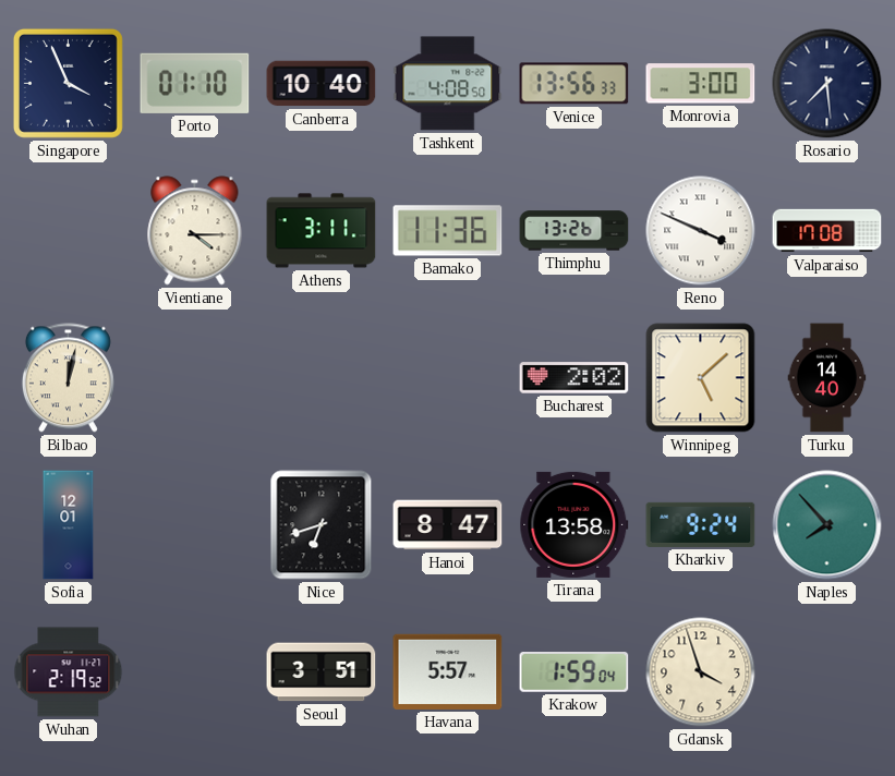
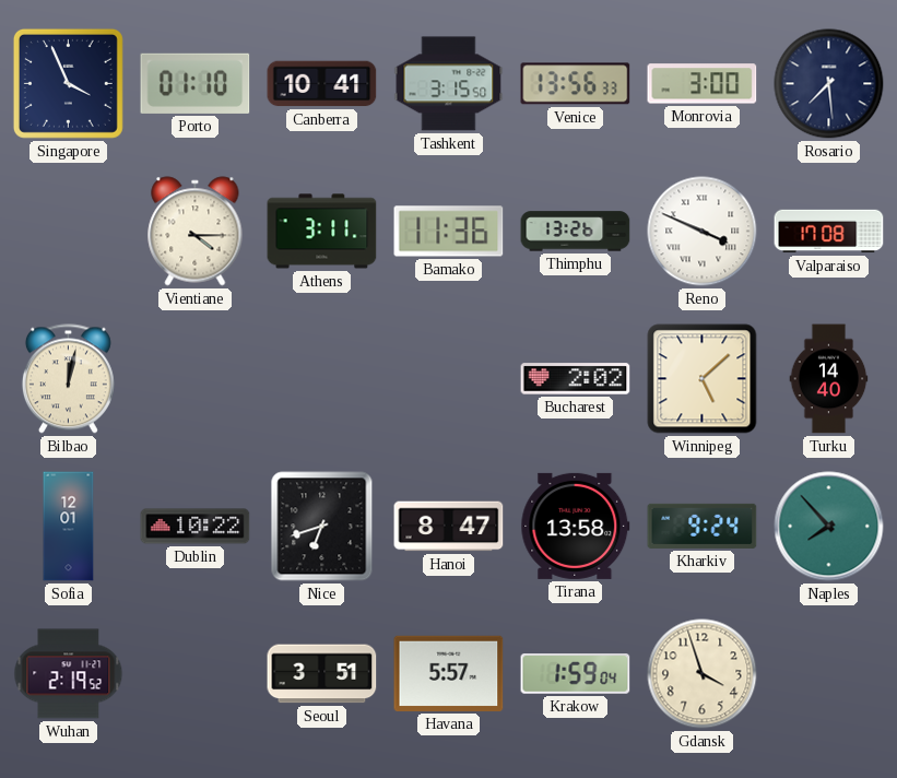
Canberra: 10:40 -> 10:41 (322, 84)
Tashkent: 4:08 -> 3:15 (449, 84)
Dublin: none -> 10:22 (196, 527)
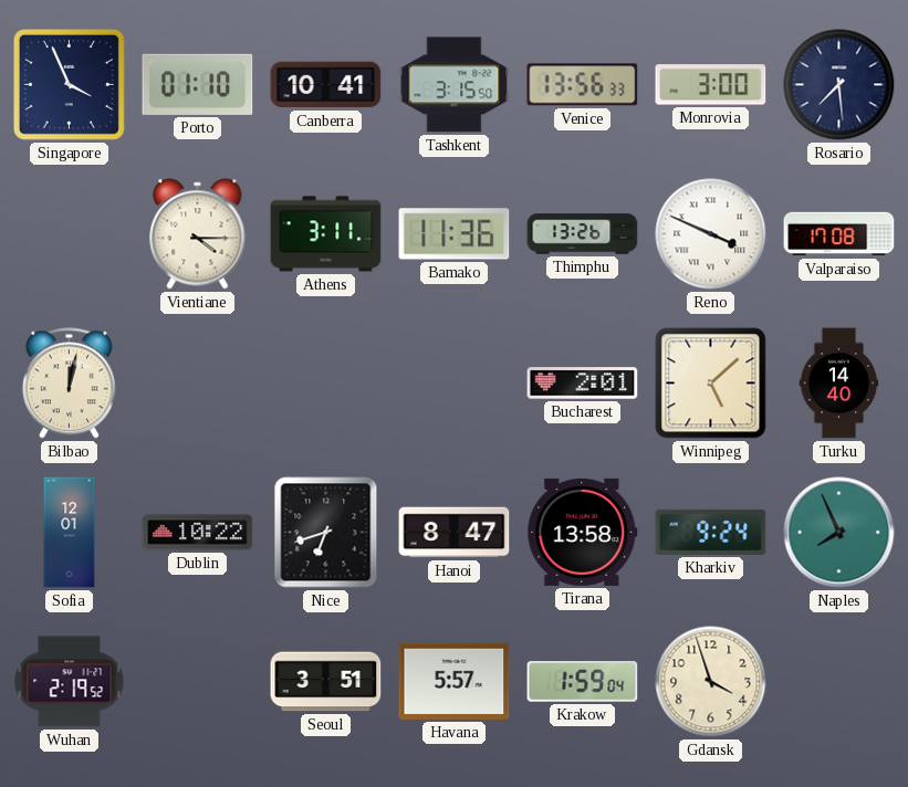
Bucharest: 2:02 -> 2:01 (583, 384)
Naples: 7:53 -> 7:56 (839, 533)
